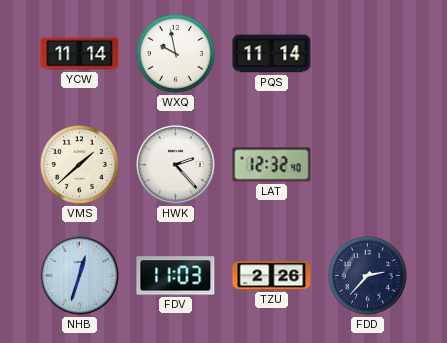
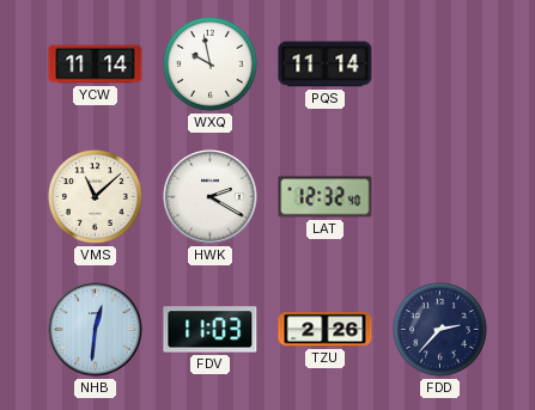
VMS: 1:38 -> 11:08 (96, 197)
HWK: 2:23 -> 2:20 (211, 197)
NHB: 12:33 -> 12:31 (96, 330)
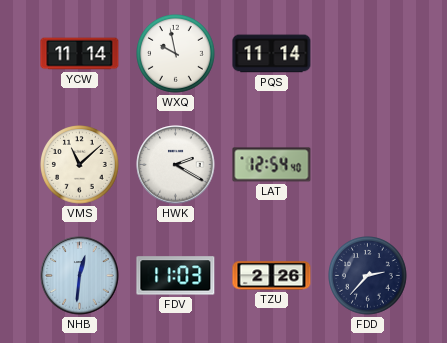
LAT: 12:32 -> 12:54 (272, 165)
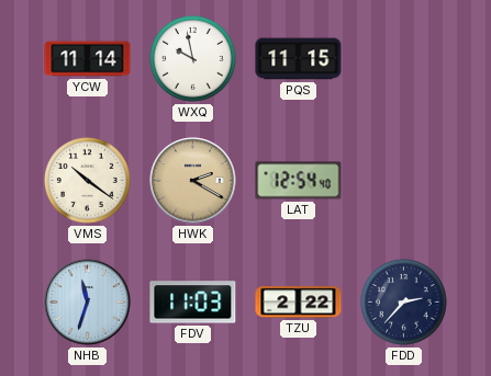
PQS: 11:14 -> 11:15 (299, 59)
VMS: 11:08 -> 10:21 (88, 181)
HWK dial: white -> champagne (193, 181)
NHB: 12:31 -> 11:33 (88, 303)
TZU: 2:26 -> 2:22 (299, 303)
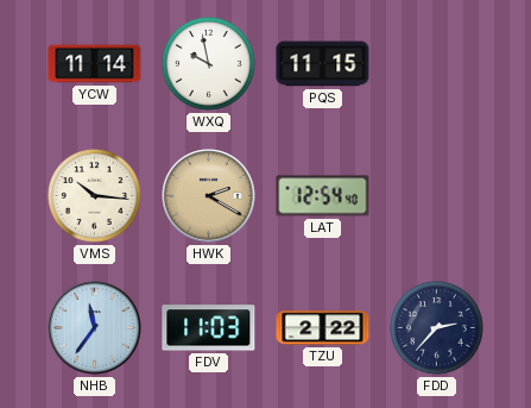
VMS: 10:21 -> 10:16 (95, 196)
NHB: 11:33 -> 11:36 (95, 328)
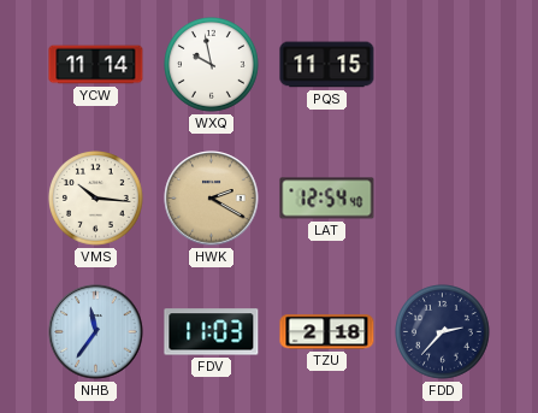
TZU: 2:22 -> 2:18 (327, 332)
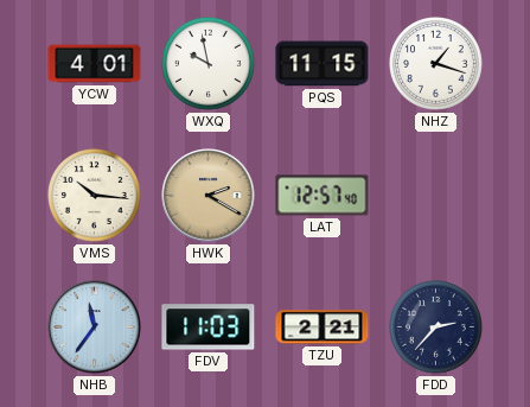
YCW: 11:14 -> 4:01 (95, 64)
NHZ: none -> 1:18 (436, 64)
LAT: 12:54 -> 12:57 (323, 196)
TZU: 2:18 -> 2:21 (323, 327)
